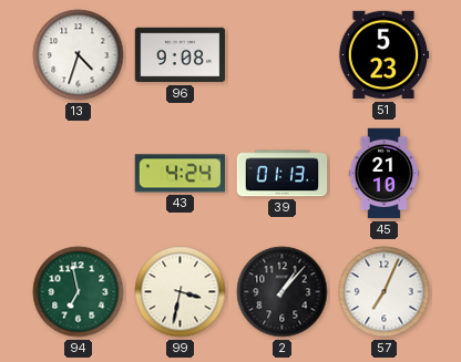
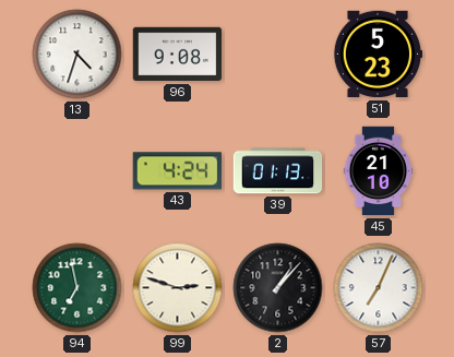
99: 3:32 -> 2:48 (178, 288)
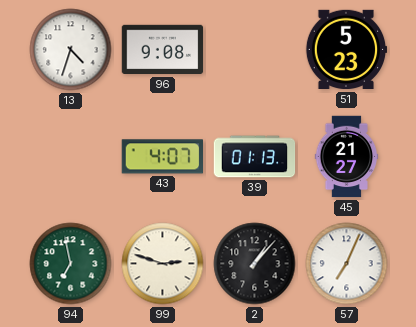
43: 4:24 -> 4:07 (162, 157)
45: 21:10 -> 21:27 (347, 157)
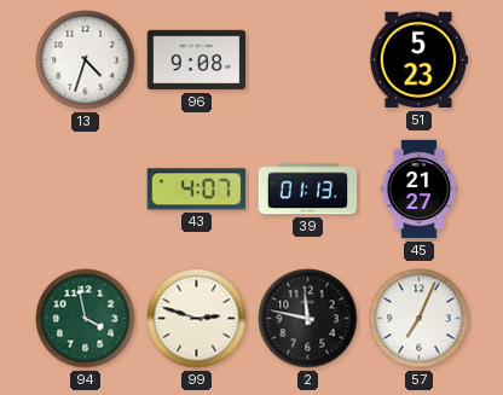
94: 6:58 -> 3:58 (86, 319)
2: 1:07 -> 11:47 (308, 319)
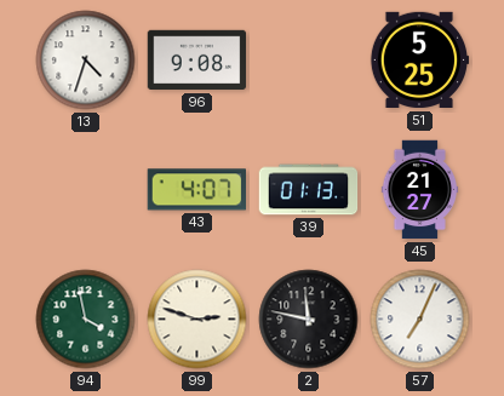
51: 5:23 -> 5:25 (419, 61)
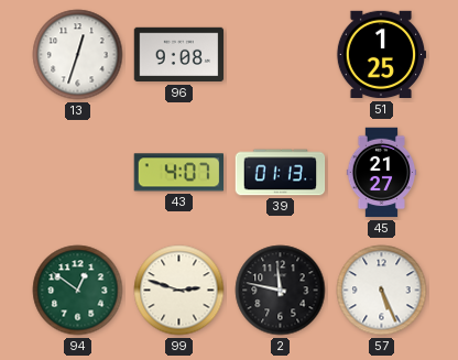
13: 4:33 -> 12:33 (78, 55)
51: 5:25 -> 1:25 (381, 55)
94: 3:58 -> 12:51 (78, 291)
57: 7:04 -> 5:26 (382, 291)
